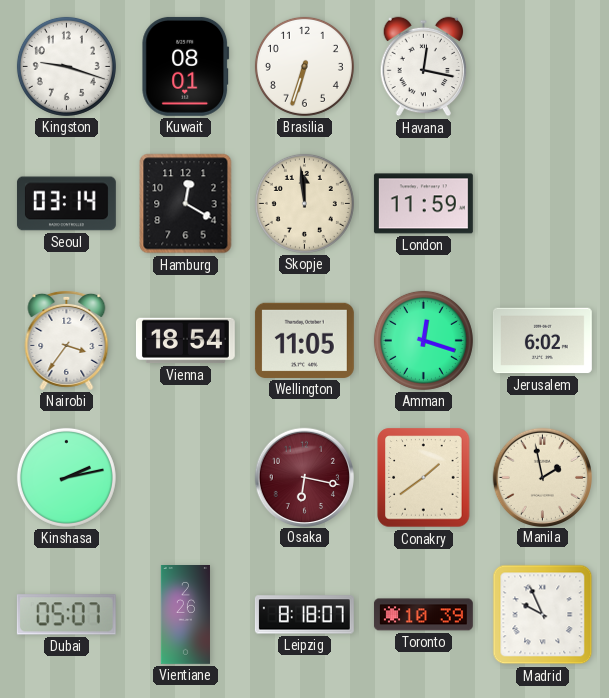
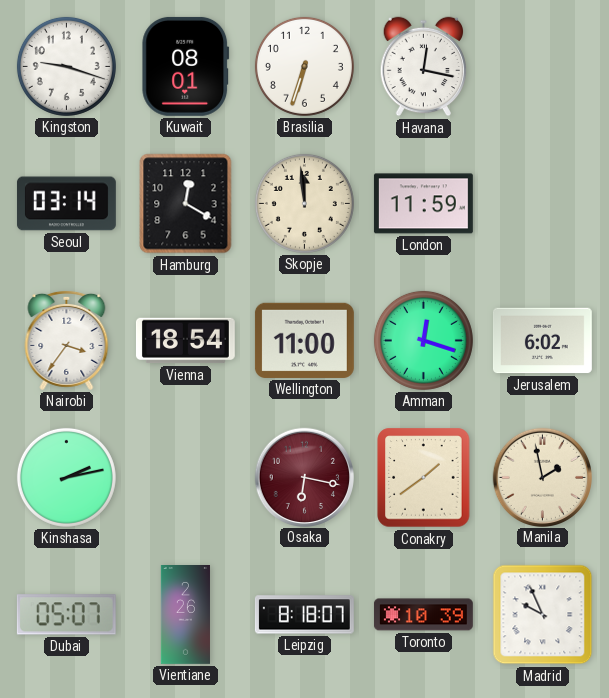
Wellington: 11:05 -> 11:00 (304, 340)
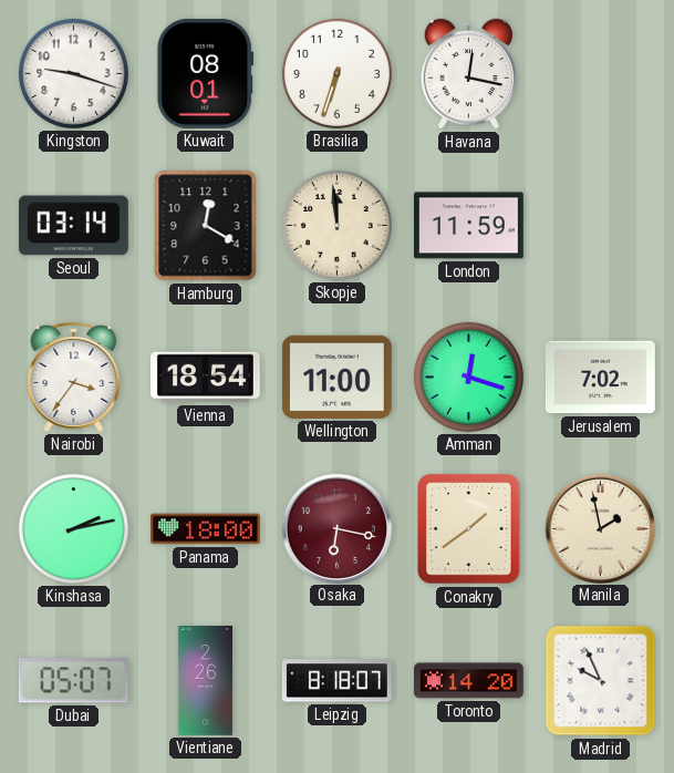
Jerusalem: 6:02 -> 7:02 (600, 378)
Panama: none -> 18:00 (205, 529)
Toronto: 10:39 -> 14:20 (468, 681)
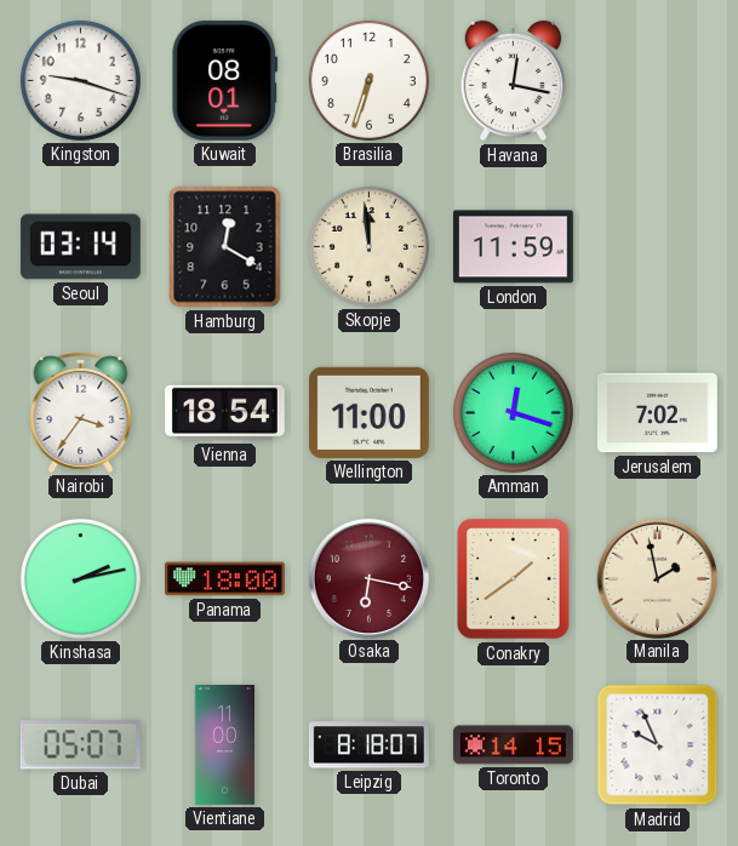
Vientiane: 2:26 -> 11:00 (224, 745)
Toronto: 14:20 -> 14:15 (513, 745)
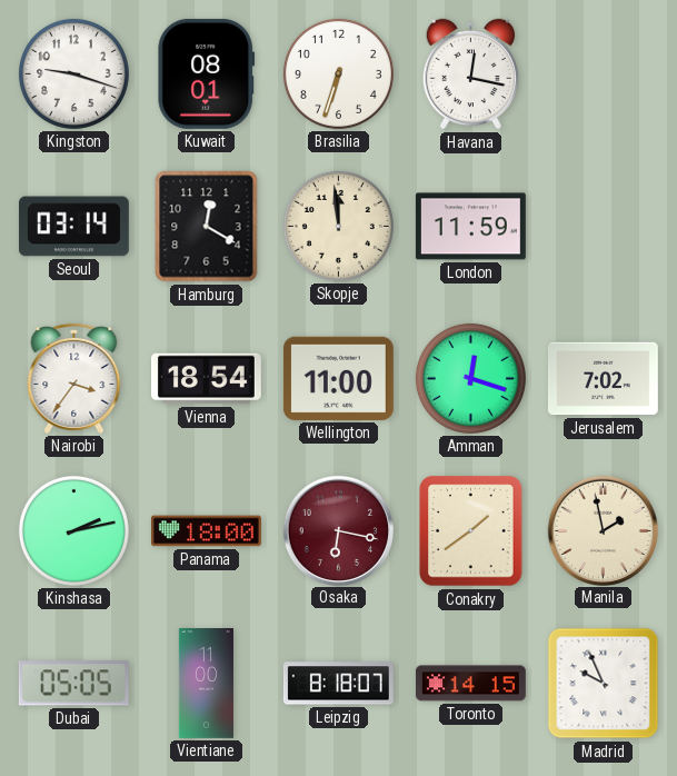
Dubai: 05:07 -> 05:05 (73, 684)
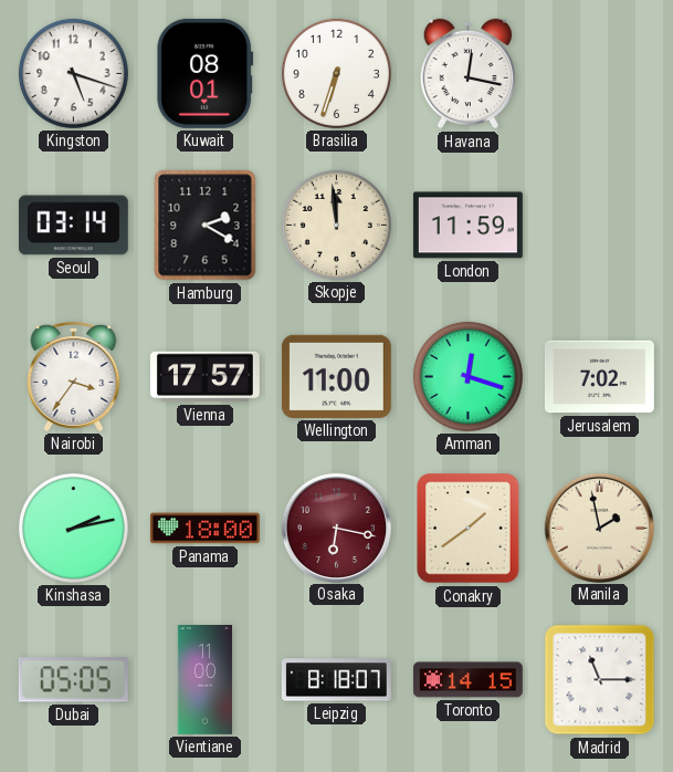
Kingston: 9:18 -> 5:18 (73, 73)
Hamburg: 12:20 -> 2:20 (206, 226)
Vienna: 18:54 -> 17:57 (204, 377)
Madrid: 9:56 -> 11:15 (600, 680)
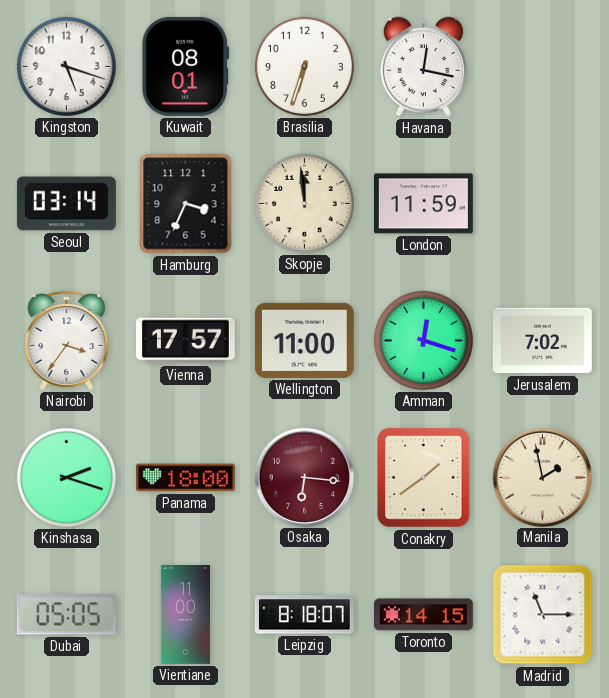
Hamburg: 2:20 -> 3:34 (186, 204)
Kinshasa: 2:13 -> 2:18 (66, 477)
Osaka: 6:17 -> 6:16 (304, 477)
